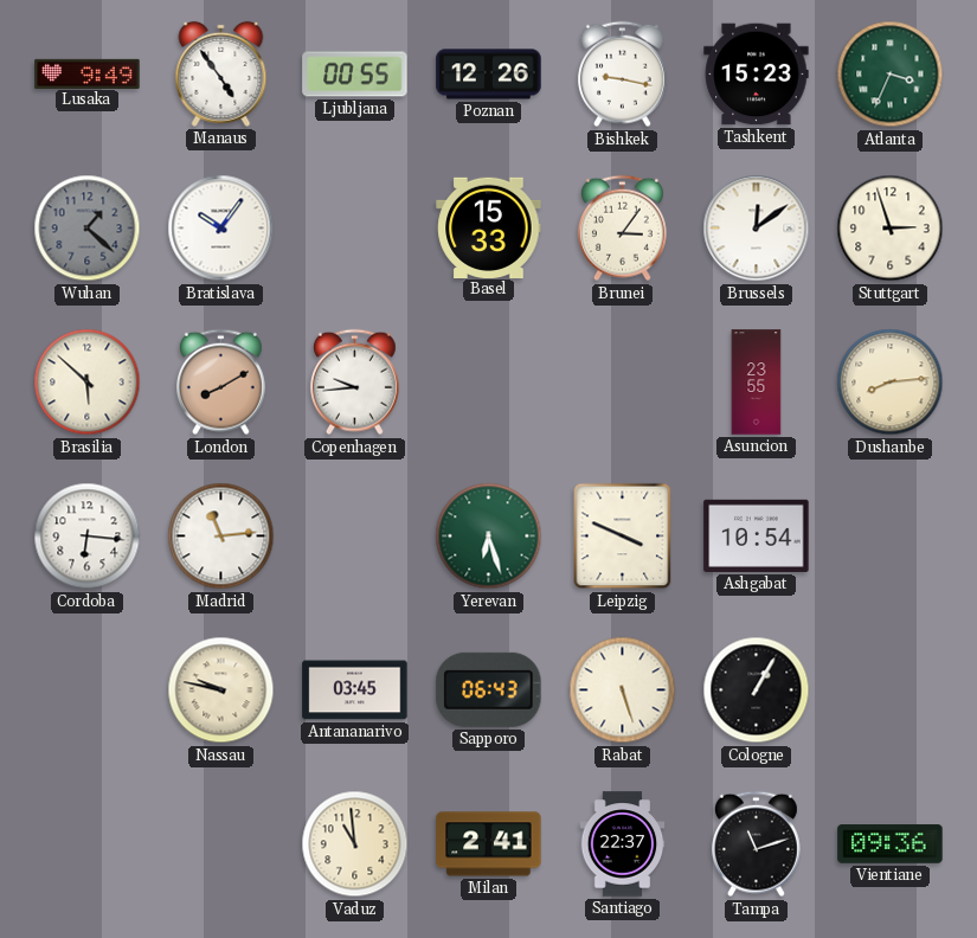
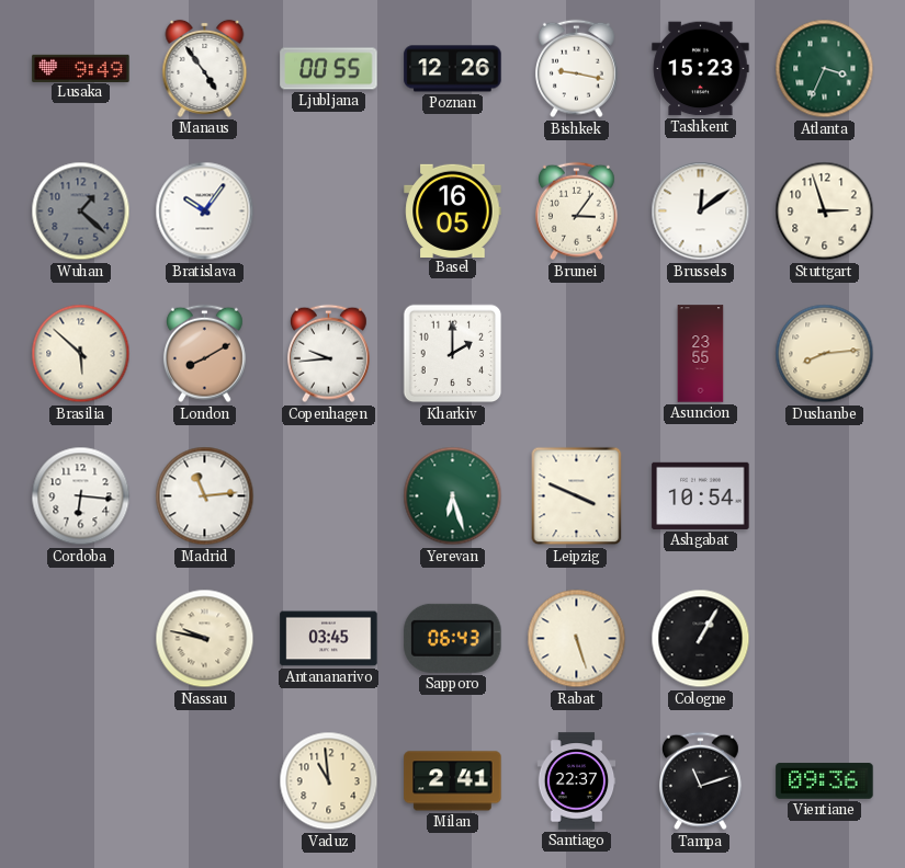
Basel: 15:33 -> 16:05 (453, 210)
Kharkiv: none -> 2:00 (453, 354)
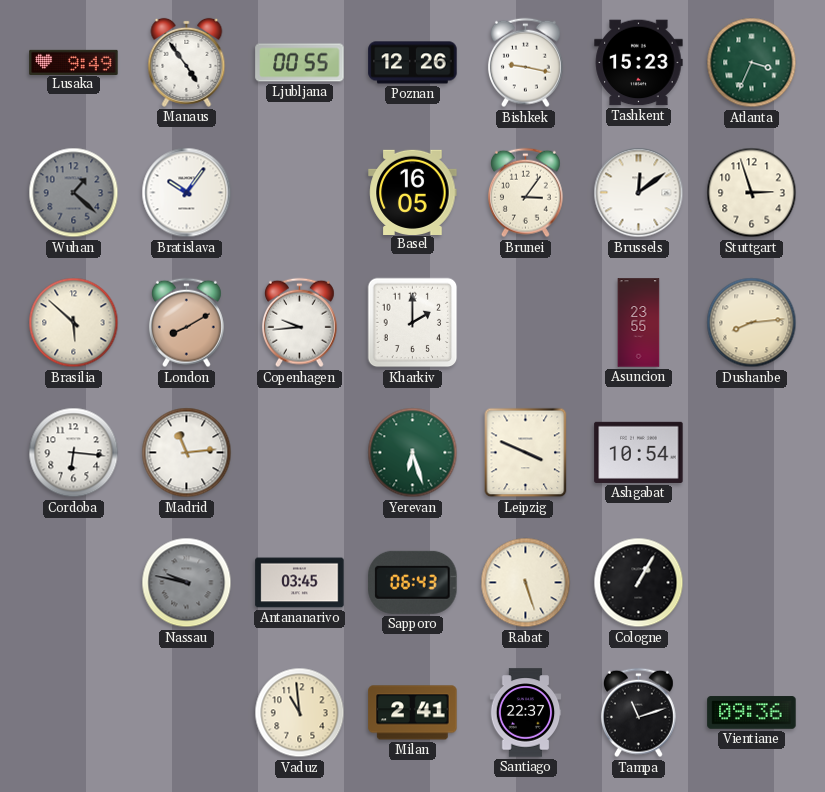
Nassau dial: cream -> grey (187, 583)
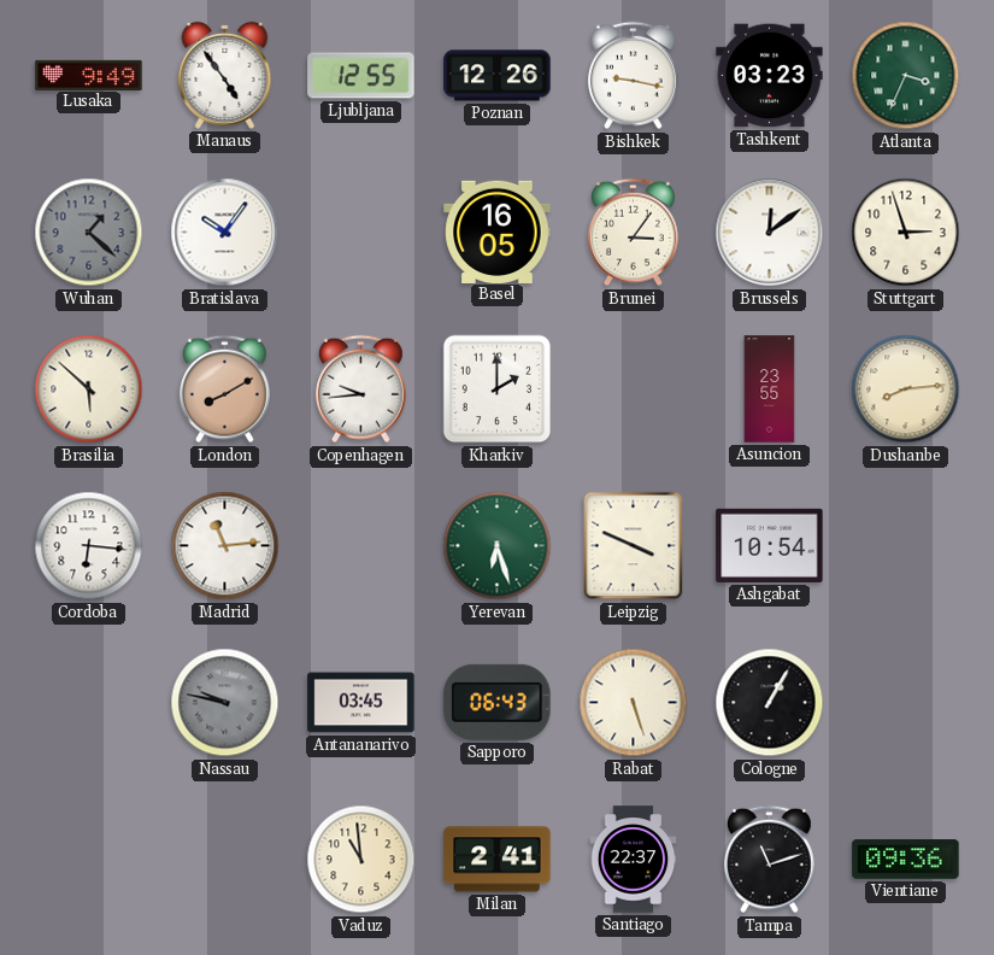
Ljubljana: 00:55 -> 12:55 (361, 76)
Tashkent: 15:23 -> 03:23 (770, 76)
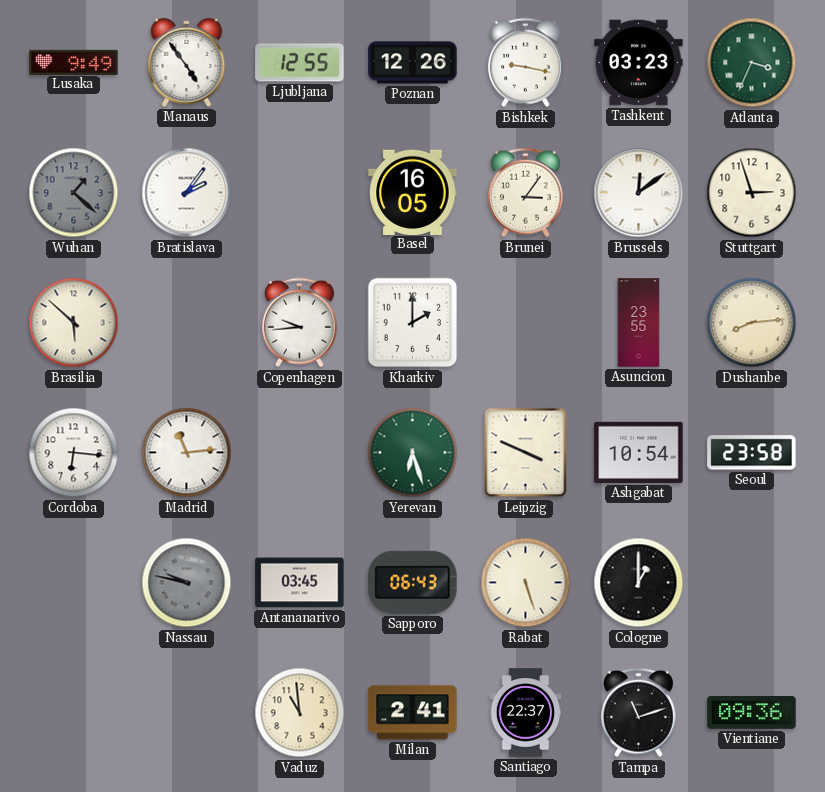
Bratislava: 10:06 -> 2:06 (187, 193)
London: 8:10 -> none (224, 389)
Seoul: none -> 23:58 (752, 453)
Cologne: 1:05 -> 1:00 (639, 583)
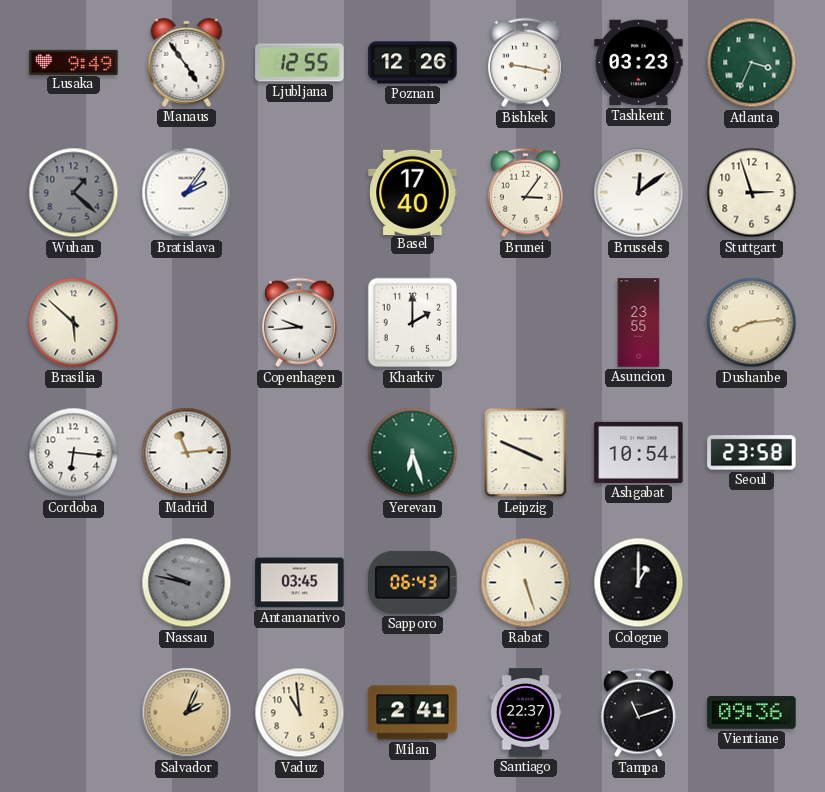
Basel: 16:05 -> 17:40 (413, 192)
Salvador: none -> 2:04 (187, 713)
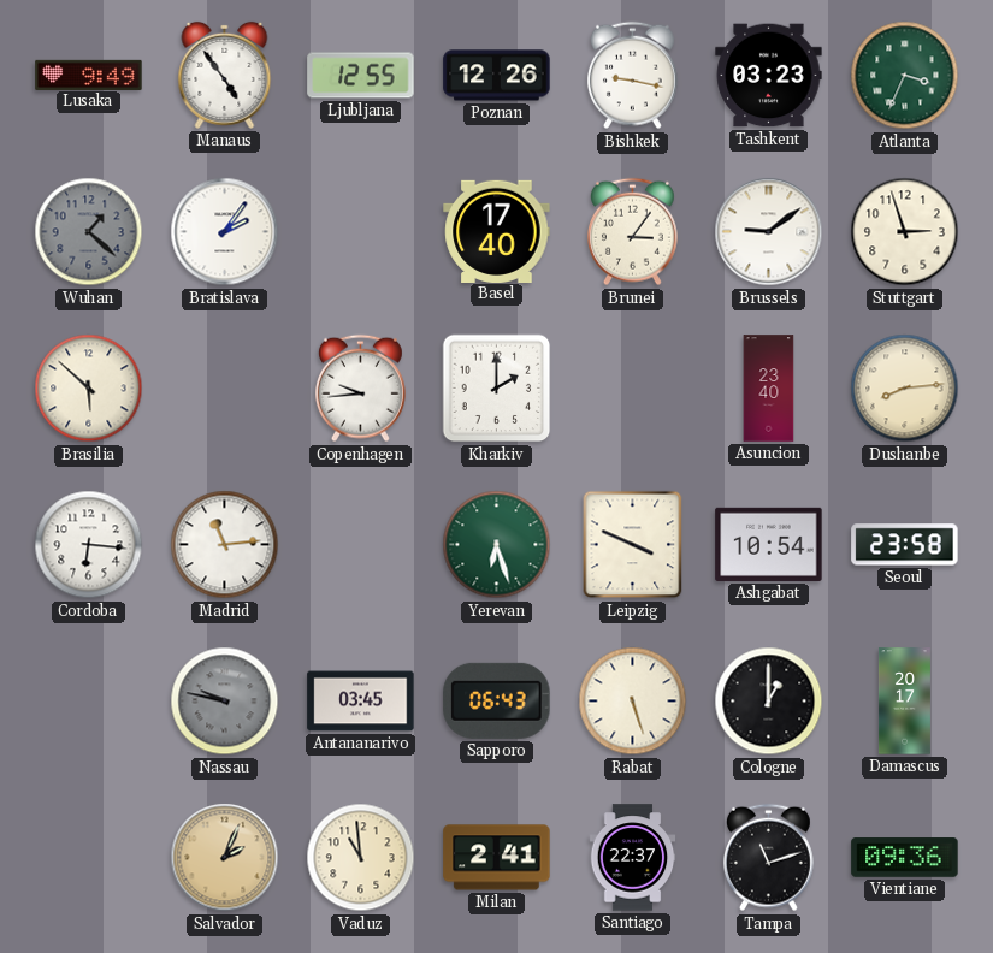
Brussels: 12:09 -> 9:09 (769, 232)
Asuncion: 23:55 -> 23:40 (769, 389)
Damascus: none -> 20:17 (904, 702)
